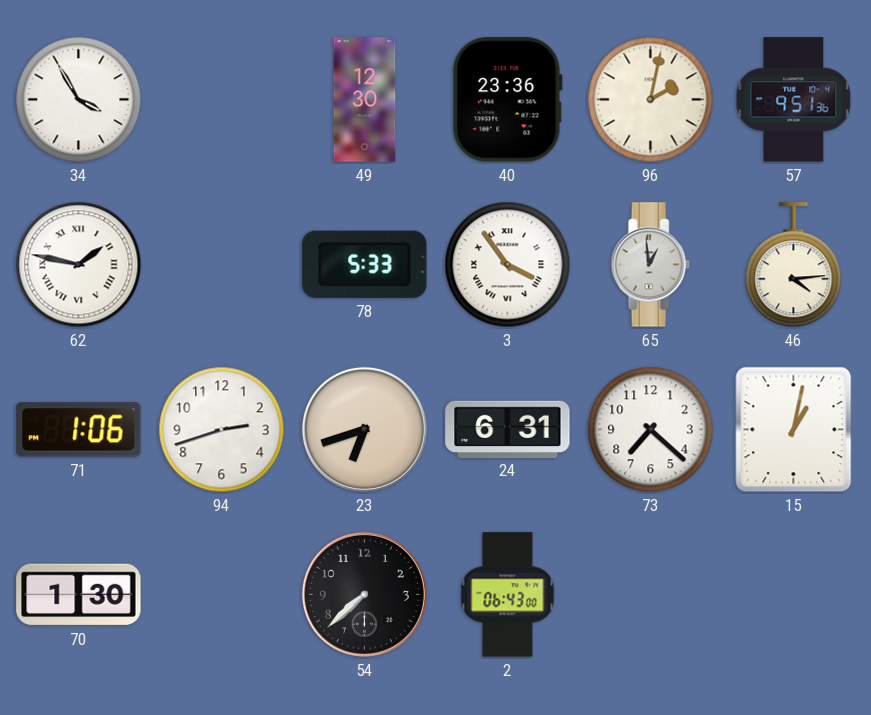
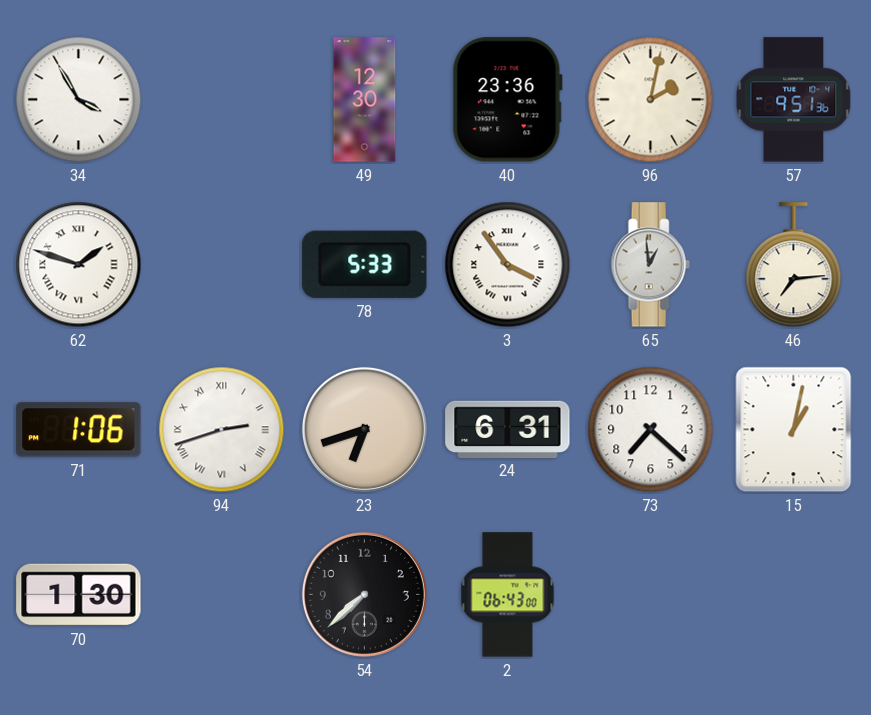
62: 1:47 -> 1:48 (79, 265)
46: 4:14 -> 7:14 (794, 265)
94 numerals: Arabic -> Roman (222, 430)
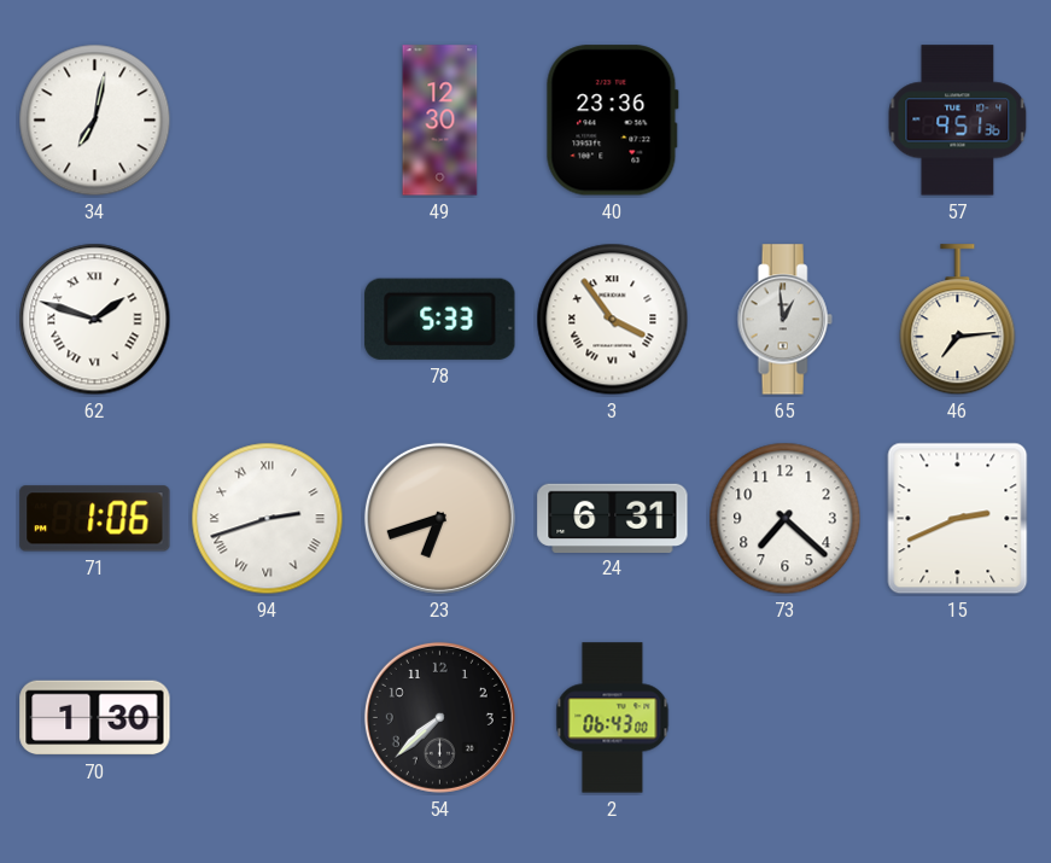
34: 3:55 -> 7:02 (95, 121)
96: 2:02 -> none (651, 100)
15: 1:02 -> 2:41 (958, 519)
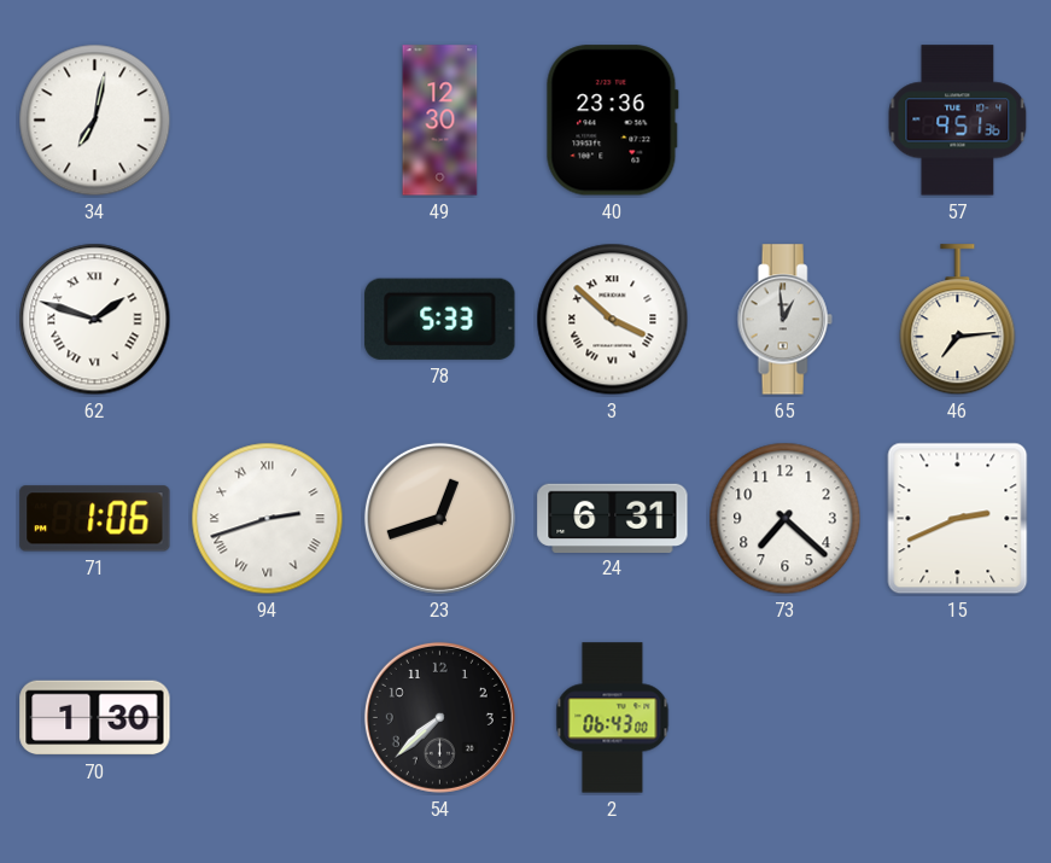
3: 3:54 -> 3:52 (613, 320)
23: 6:42 -> 12:42 (439, 518)
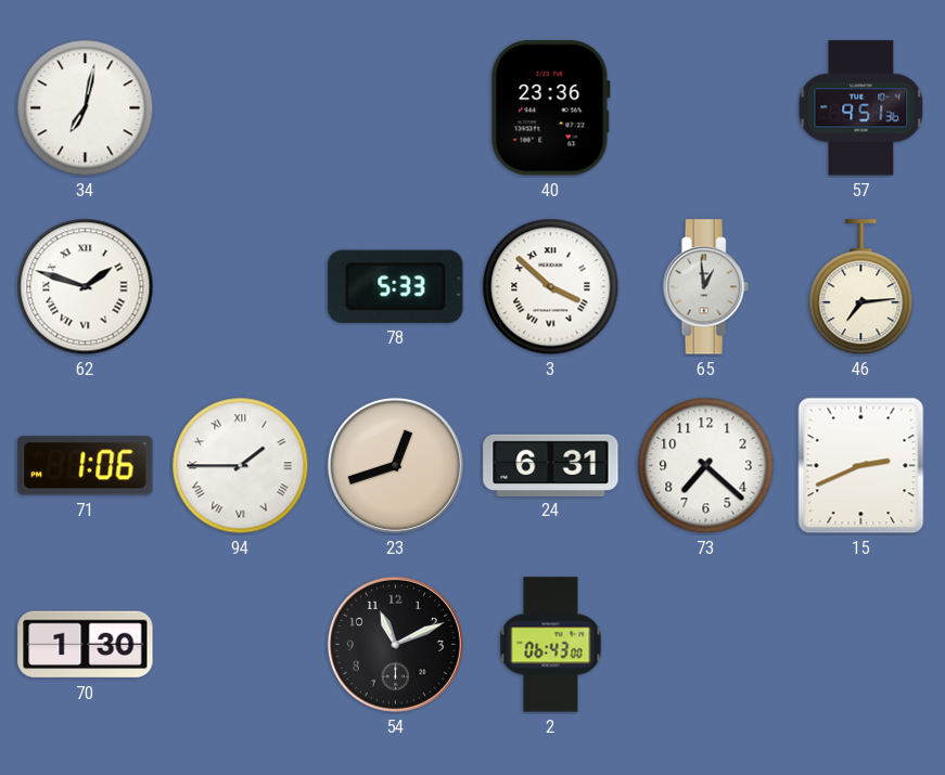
49: 12:30 -> none (440, 121)
94: 2:42 -> 1:45 (241, 466)
54: 7:38 -> 11:11 (395, 644)
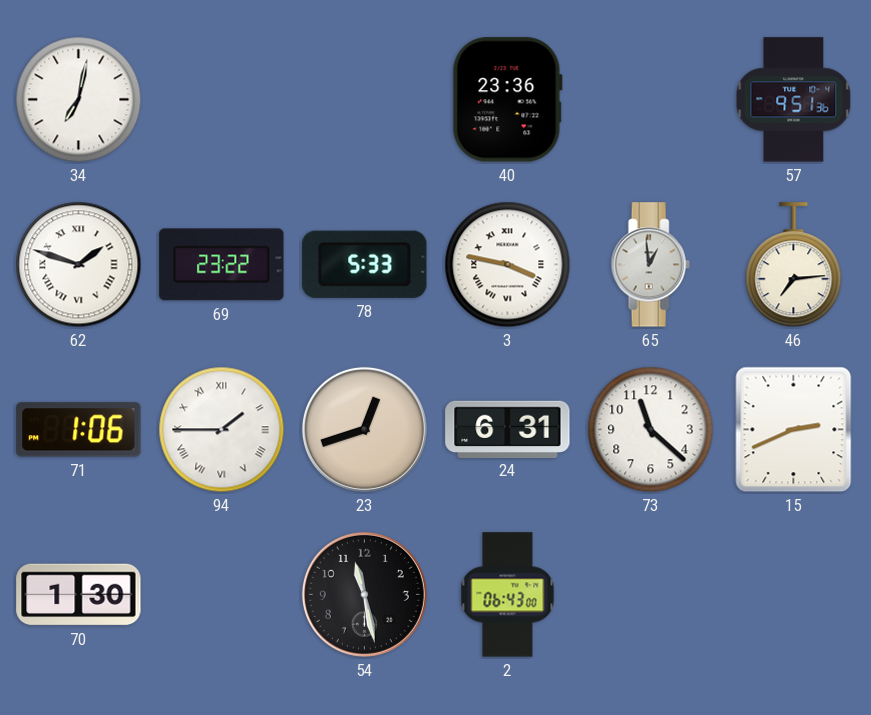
69: none -> 23:22 (222, 265)
3: 3:52 -> 3:47 (508, 265)
73: 7:22 -> 11:22 (651, 430)
54: 11:11 -> 11:28 (364, 594)
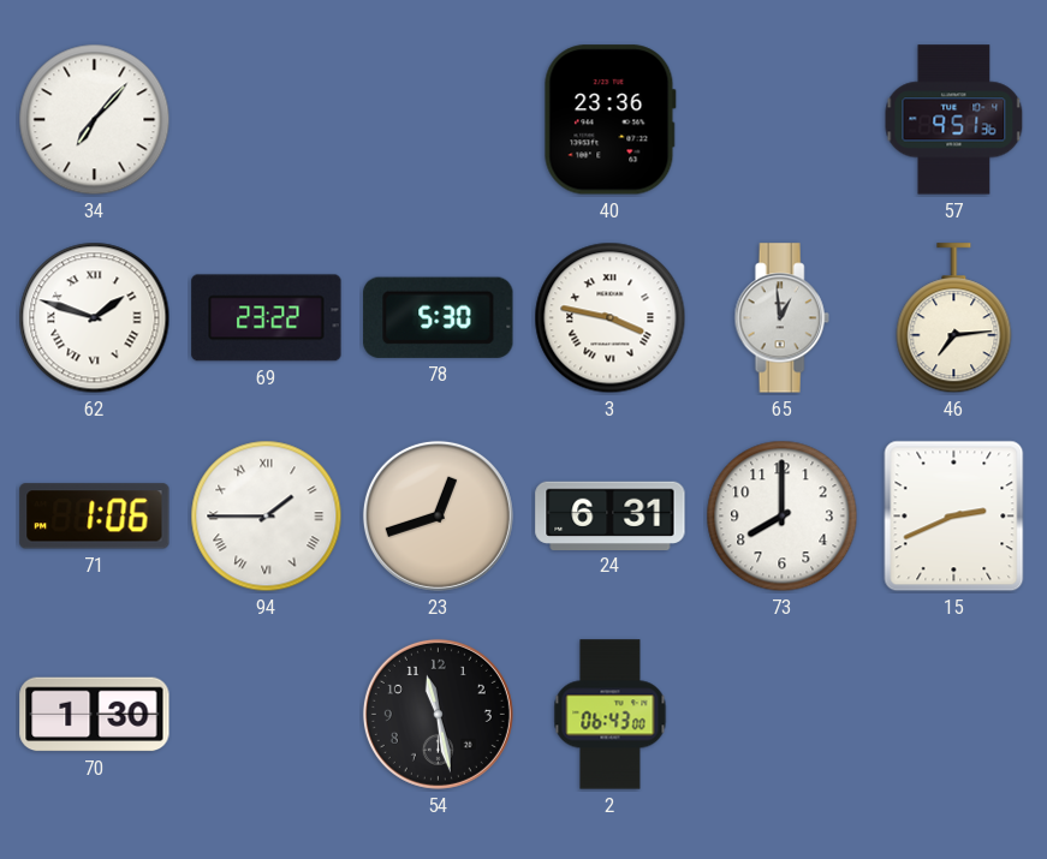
34: 7:02 -> 7:07 (95, 120)
78: 5:33 -> 5:30 (439, 317)
73: 11:22 -> 8:00 (783, 517)
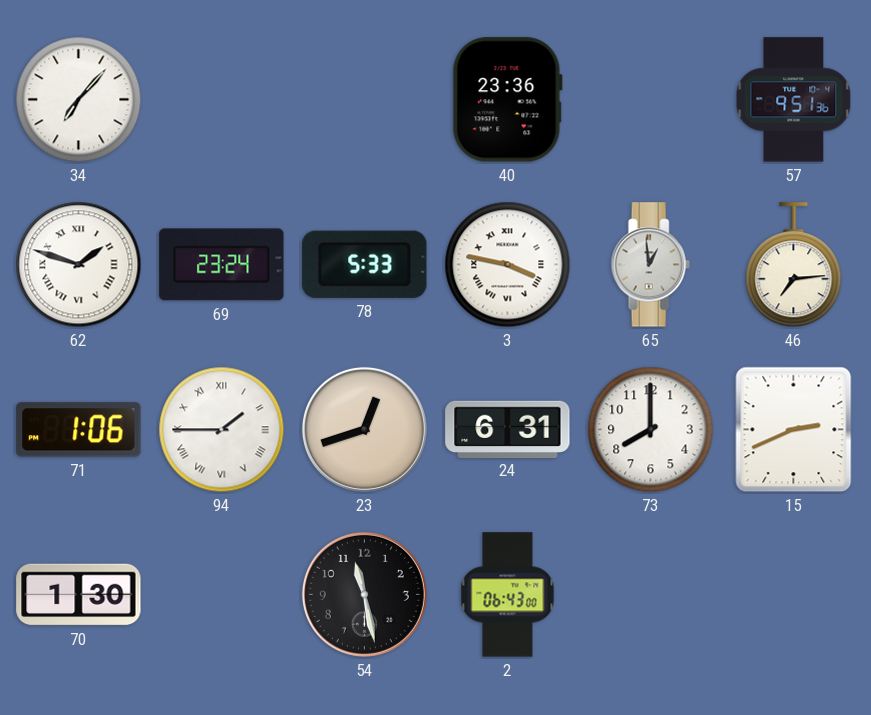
69: 23:22 -> 23:24 (222, 265)
78: 5:30 -> 5:33 (365, 264)
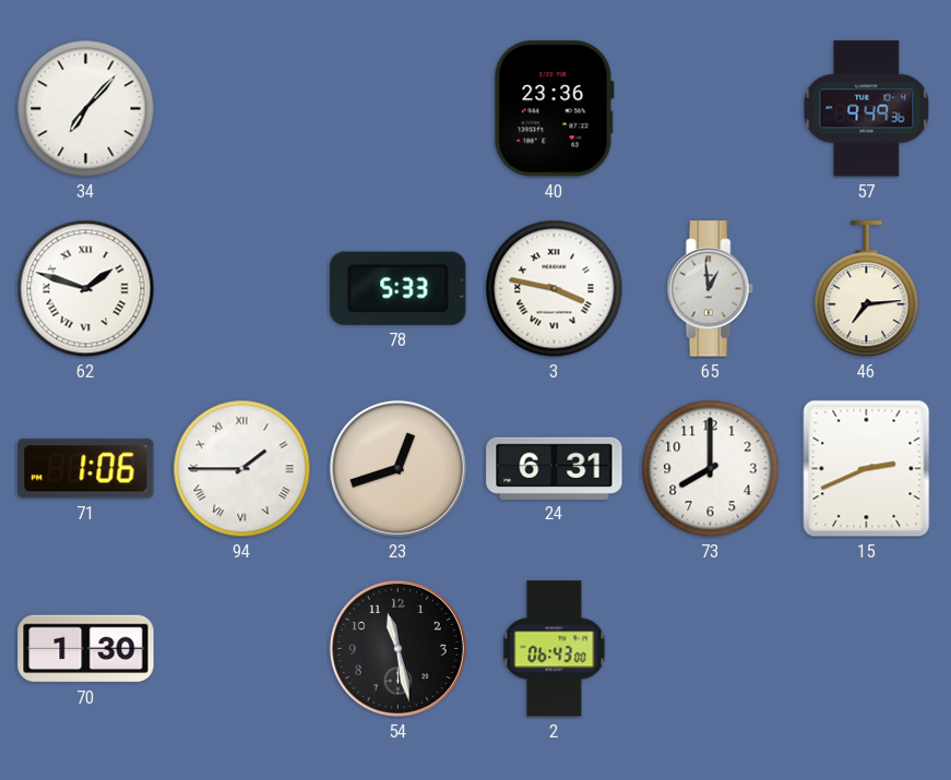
57: 9:51 -> 9:49 (867, 109)
69: 23:24 -> none (222, 265)
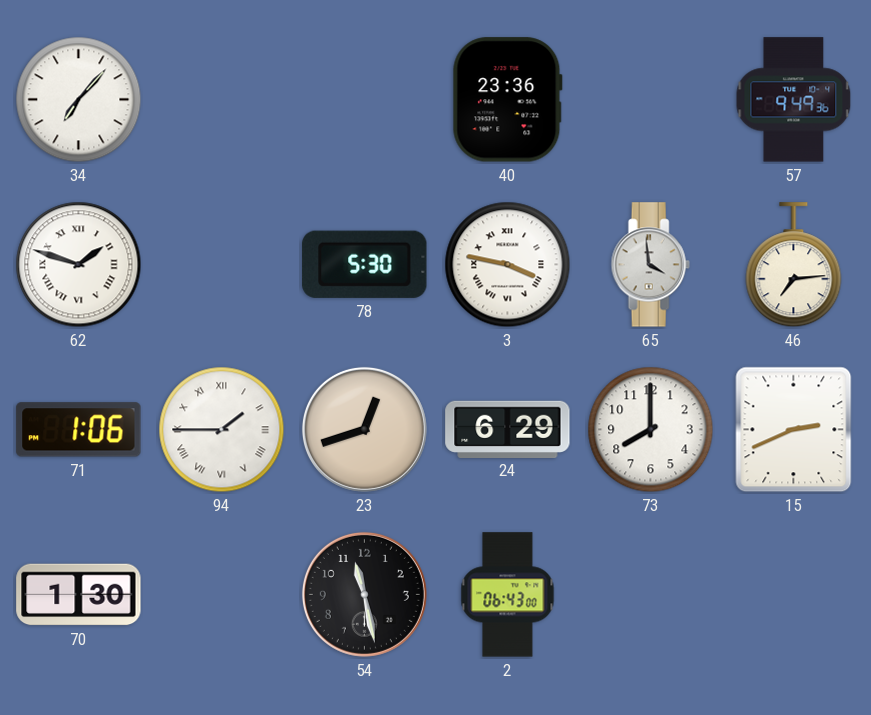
78: 5:33 -> 5:30 (365, 264)
65: 12:59 -> 3:59 (650, 265)
24: 6:31 -> 6:29 (508, 429)
